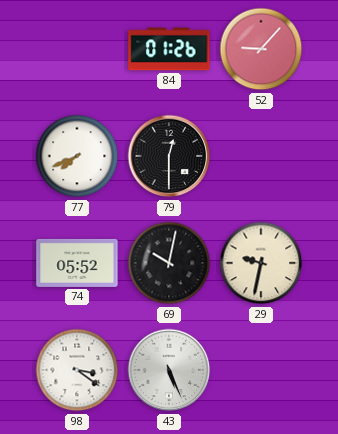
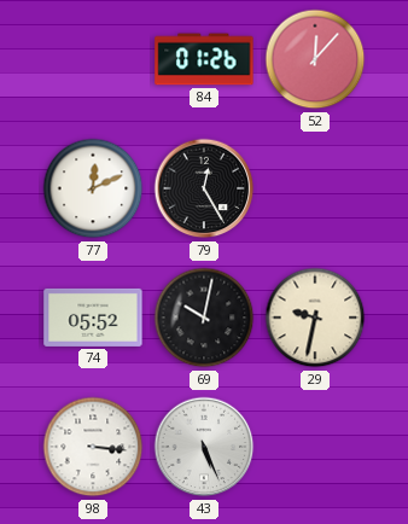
52: 9:07 -> 12:07 (315, 59)
77: 7:41 -> 12:11 (93, 188)
79: 12:30 -> 12:25 (204, 188)
98: 3:21 -> 3:16 (93, 447)
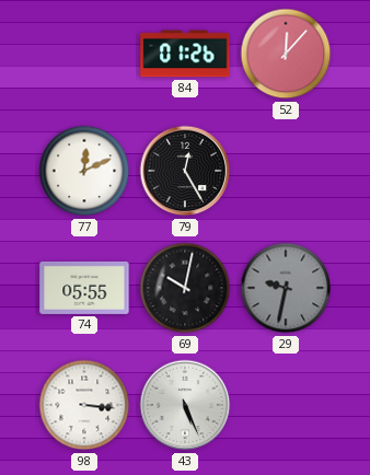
74: 05:52 -> 05:55 (84, 288)
29 dial: cream -> grey (286, 288)
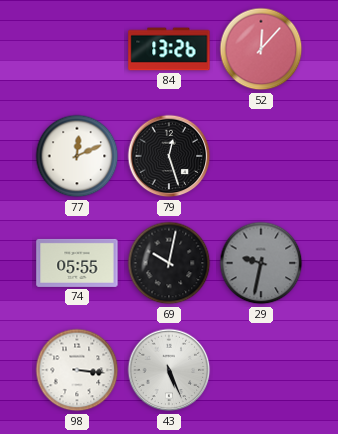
84: 01:26 -> 13:26 (169, 49)
79: 12:25 -> 12:27 (169, 156)
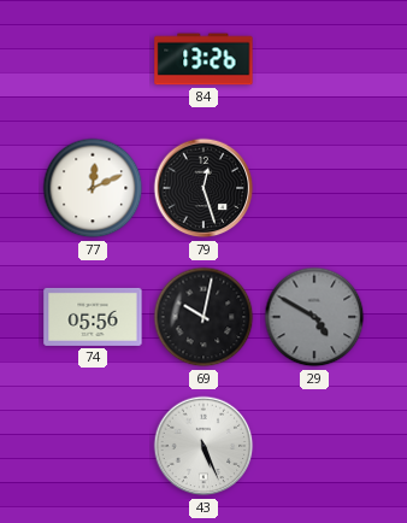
52: 12:07 -> none (261, 49)
74: 05:55 -> 05:56 (93, 317)
29: 9:32 -> 4:50 (314, 317)
98: 3:16 -> none (77, 370)
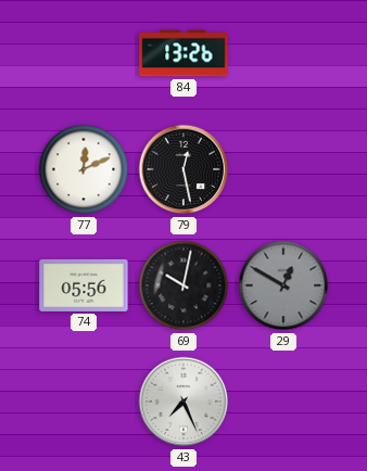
79: 12:27 -> 12:28 (184, 169)
29: 4:50 -> 12:50 (283, 285)
43: 5:26 -> 7:26 (184, 402)
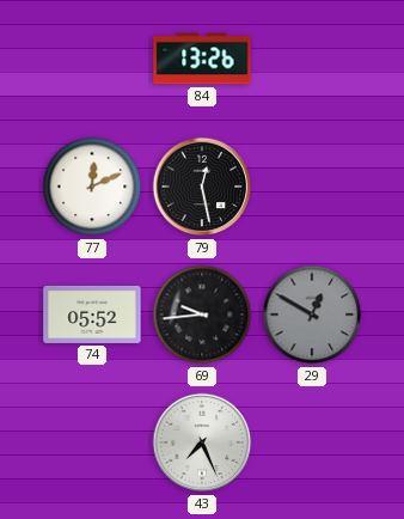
74: 05:56 -> 05:52 (92, 315)
69: 10:02 -> 9:44 (202, 315)
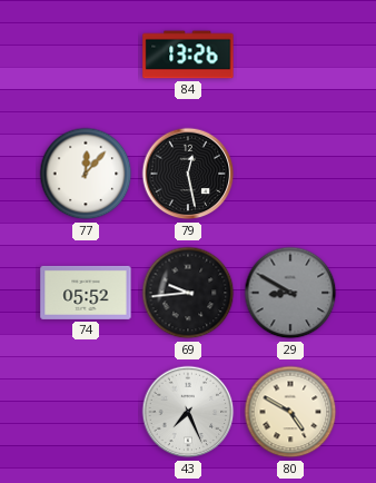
77: 12:11 -> 12:07 (86, 174)
29: 12:50 -> 8:50 (290, 293)
80: none -> 4:50 (290, 412)
